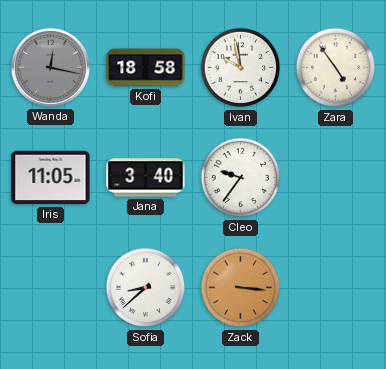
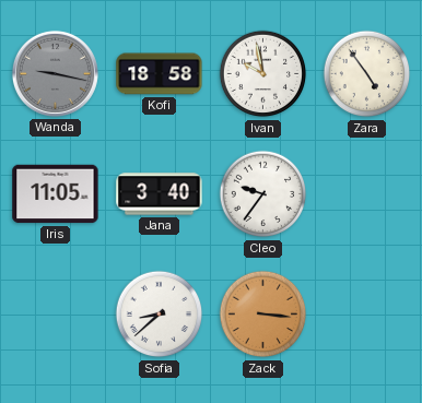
Wanda: 12:17 -> 9:17 (55, 73)
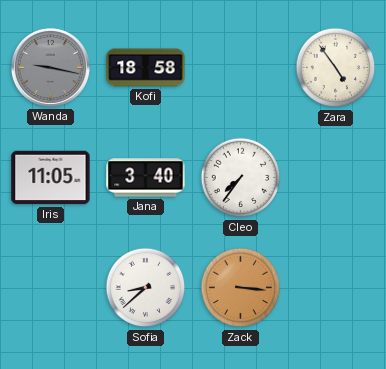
Ivan: 9:58 -> none (263, 74)
Cleo: 9:36 -> 7:36 (241, 178)
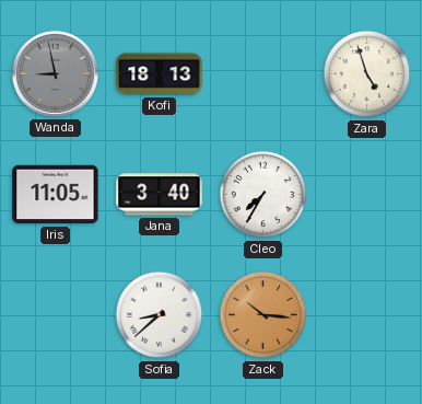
Wanda: 9:17 -> 8:58 (55, 73)
Kofi: 18:58 -> 18:13 (160, 74)
Zara: 4:54 -> 4:57 (367, 74)
Cleo: 7:36 -> 7:35 (263, 195)
Zack: 3:16 -> 10:16 (263, 315)
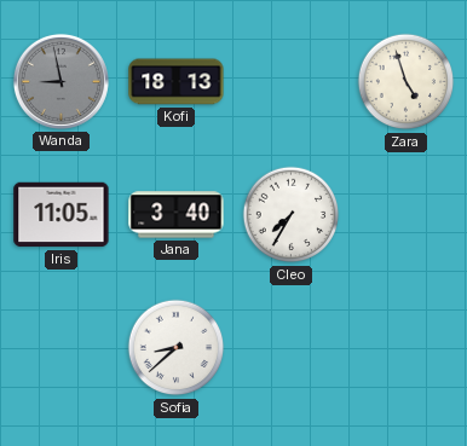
Zack: 10:16 -> none (263, 315)
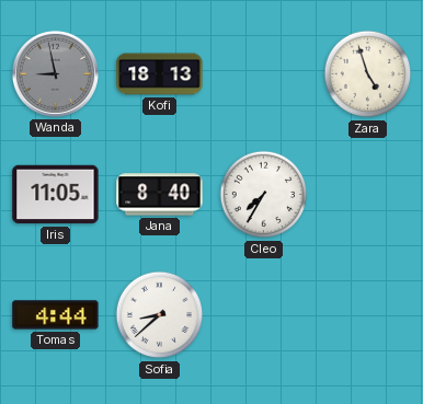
Jana: 3:40 -> 8:40 (160, 195)
Tomas: none -> 4:44 (56, 315)
